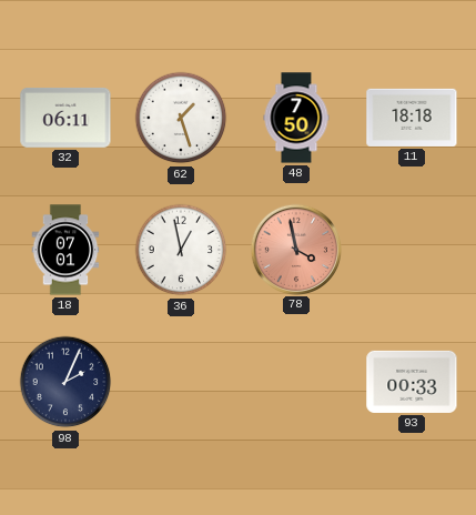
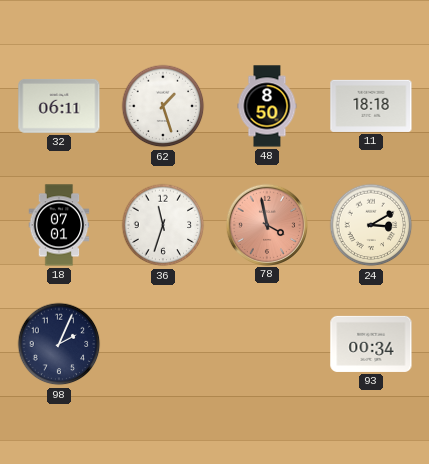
48: 7:50 -> 8:50 (267, 106)
36: 12:58 -> 11:33 (163, 225)
24: none -> 3:10 (371, 225)
93: 00:33 -> 00:34 (371, 344)
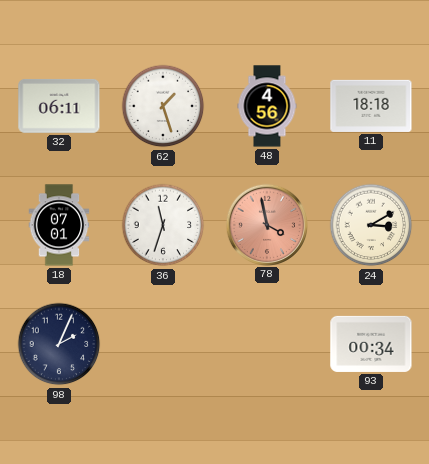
48: 8:50 -> 4:56 (267, 106)
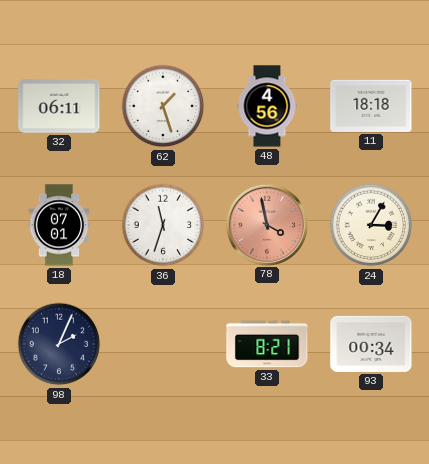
24: 3:10 -> 3:05 (371, 225)
33: none -> 8:21 (267, 344)
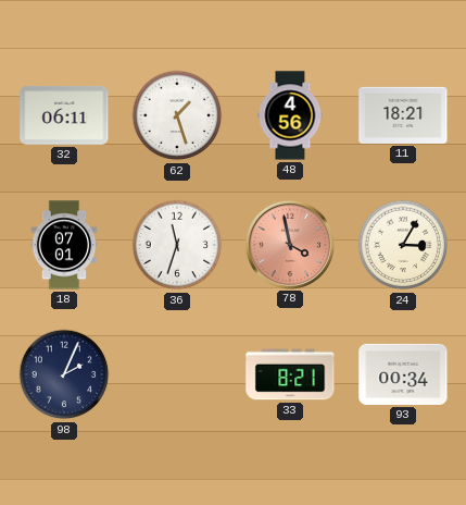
11: 18:18 -> 18:21 (403, 115)
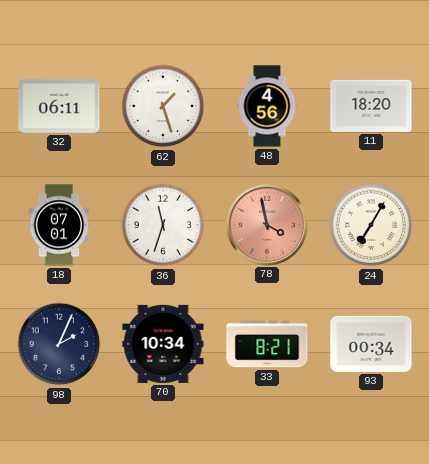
11: 18:21 -> 18:20 (371, 106)
24: 3:05 -> 7:05 (371, 225)
70: none -> 10:34 (163, 344)
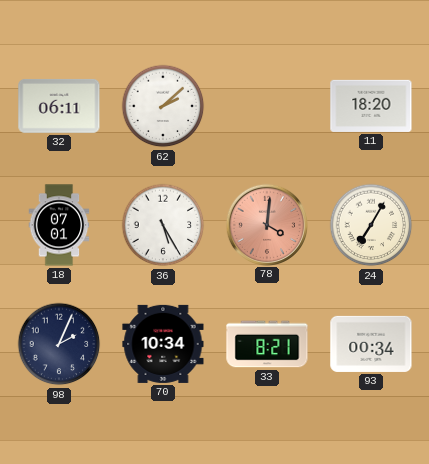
62: 1:27 -> 2:08 (163, 106)
48: 4:56 -> none (267, 106)
36: 11:33 -> 5:25 (163, 225)
78: 3:58 -> 4:01 (266, 224)
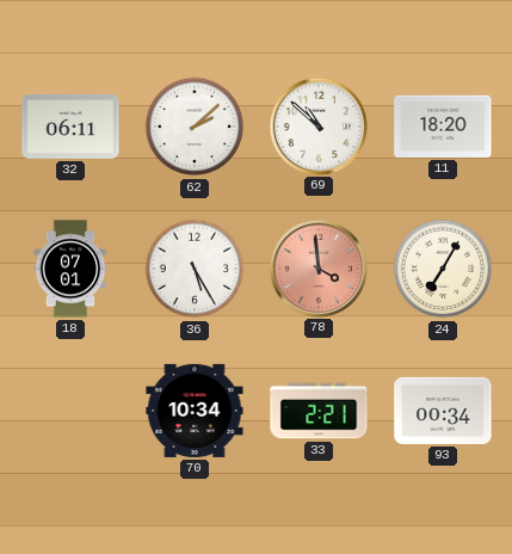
69: none -> 10:52 (317, 125)
78: 4:01 -> 3:59 (317, 267)
98: 2:04 -> none (59, 344)
33: 8:21 -> 2:21 (319, 411)
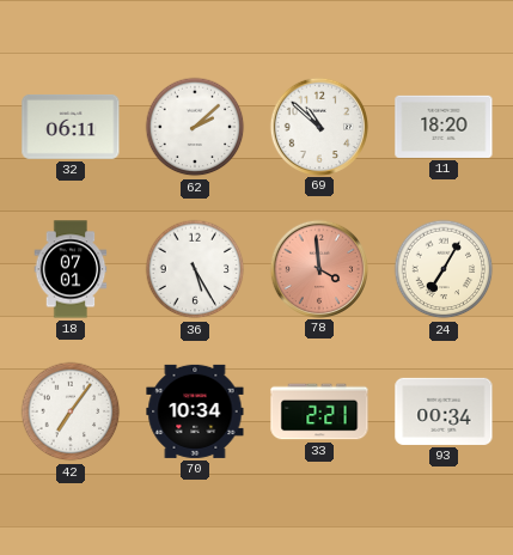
42: none -> 7:06 (71, 411)
